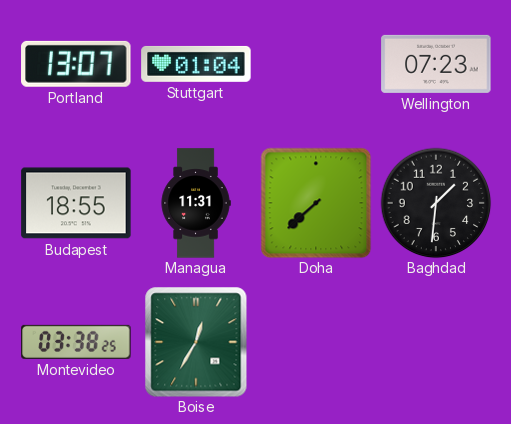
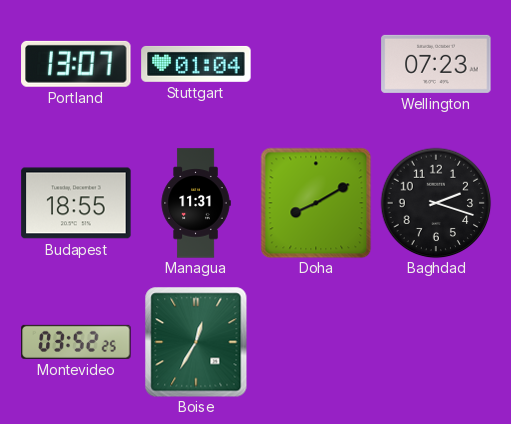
Doha: 7:38 -> 8:10 (316, 203)
Baghdad: 1:31 -> 2:18 (436, 203)
Montevideo: 03:38 -> 03:52 (76, 342)
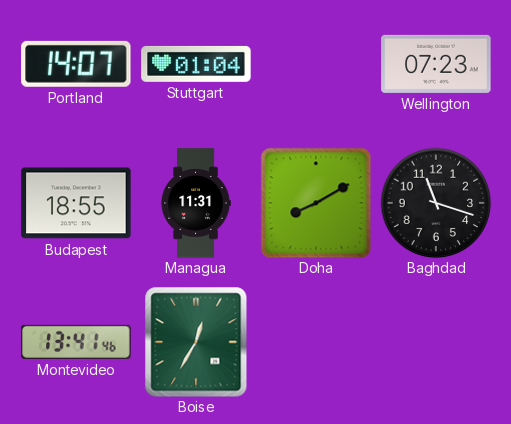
Portland: 13:07 -> 14:07 (76, 64)
Baghdad: 2:18 -> 11:18 (436, 203)
Montevideo: 03:52 -> 13:41 (76, 342)
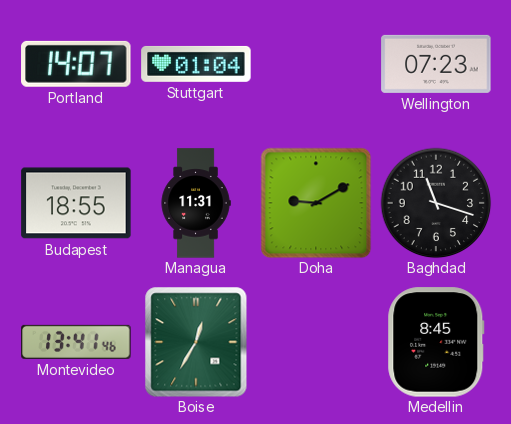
Doha: 8:10 -> 9:10 (316, 203)
Medellin: none -> 8:45 (436, 342)
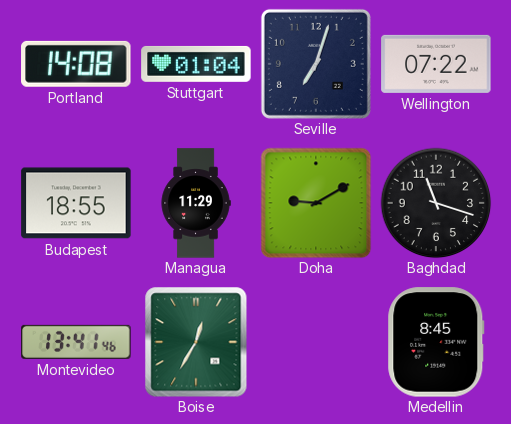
Portland: 14:07 -> 14:08 (76, 64)
Seville: none -> 7:03 (316, 64)
Wellington: 07:23 -> 07:22 (436, 64)
Managua: 11:31 -> 11:29 (196, 203)
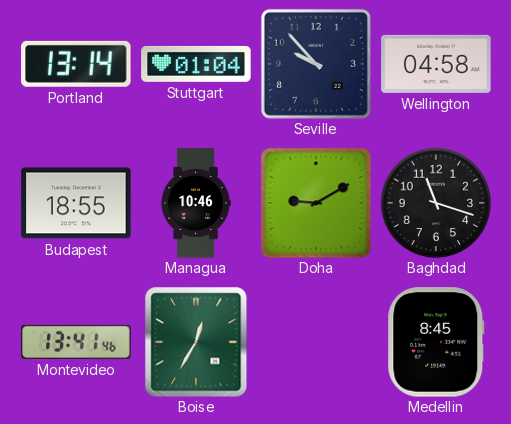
Portland: 14:08 -> 13:14 (76, 64)
Seville: 7:03 -> 9:53 (316, 64)
Wellington: 07:22 -> 04:58 (436, 64)
Managua: 11:29 -> 10:46 (196, 203)
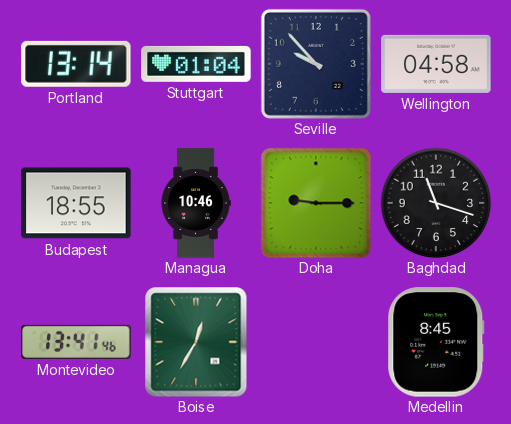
Doha: 9:10 -> 9:15 (316, 203)
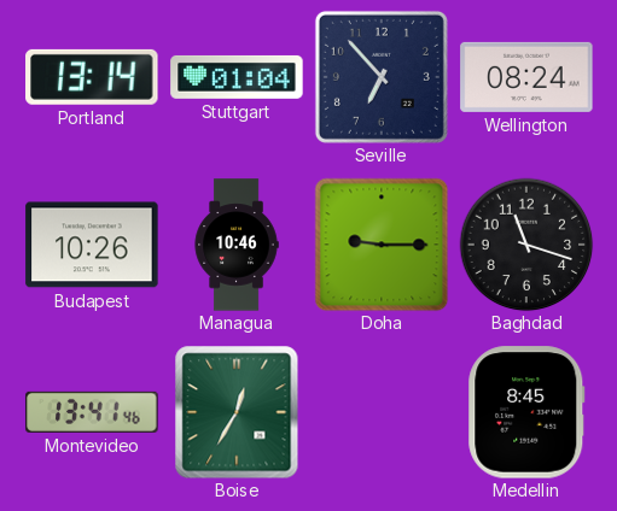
Seville: 9:53 -> 6:53 (382, 77)
Wellington: 04:58 -> 08:24 (526, 77)
Budapest: 18:55 -> 10:26 (92, 245)
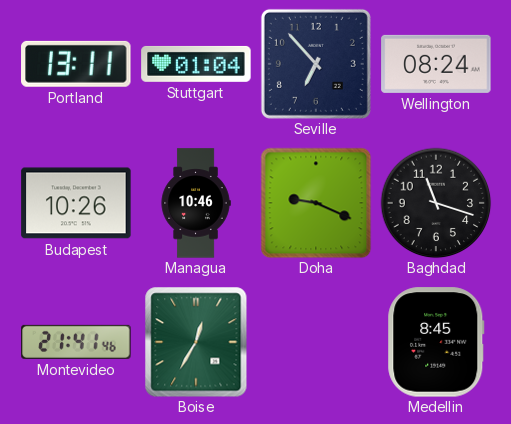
Portland: 13:14 -> 13:11 (76, 64)
Doha: 9:15 -> 9:19 (316, 203)
Montevideo: 13:41 -> 21:41 (76, 342)
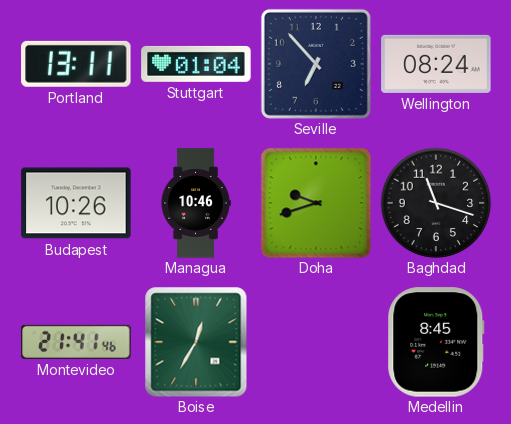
Doha: 9:19 -> 9:42 (316, 203)
